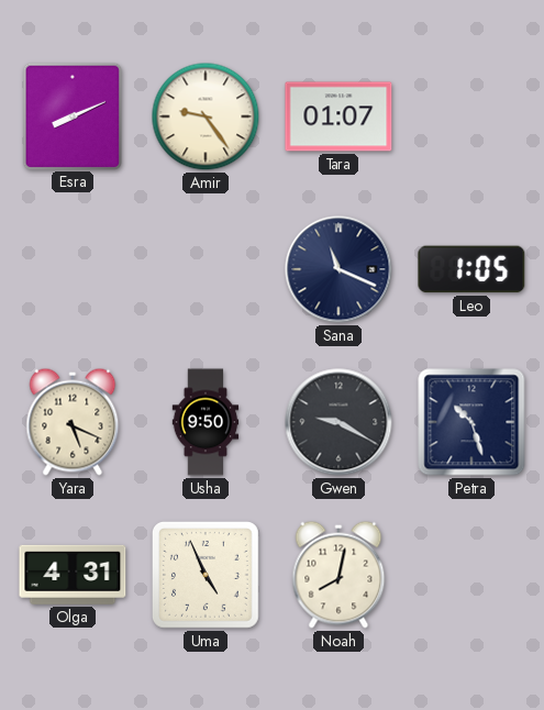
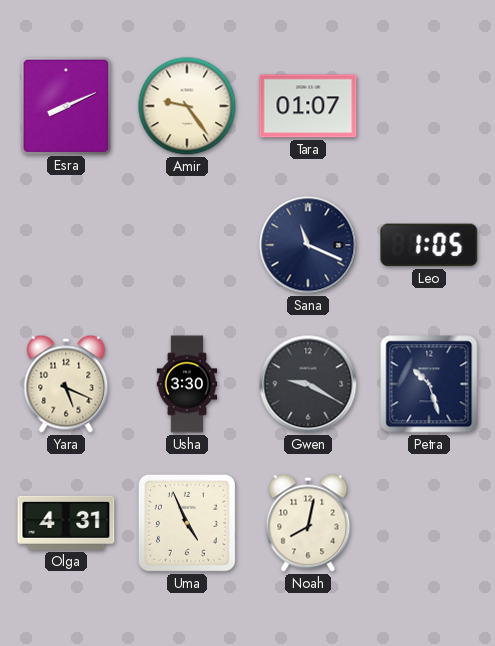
Usha: 9:50 -> 3:30 (187, 384)
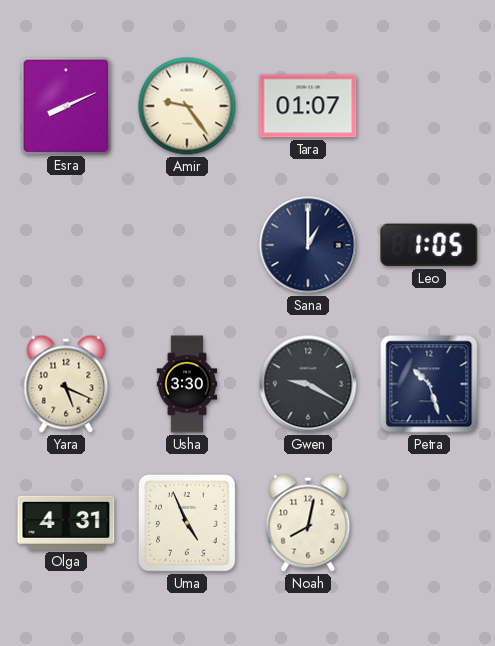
Sana: 11:19 -> 1:00 (308, 245)
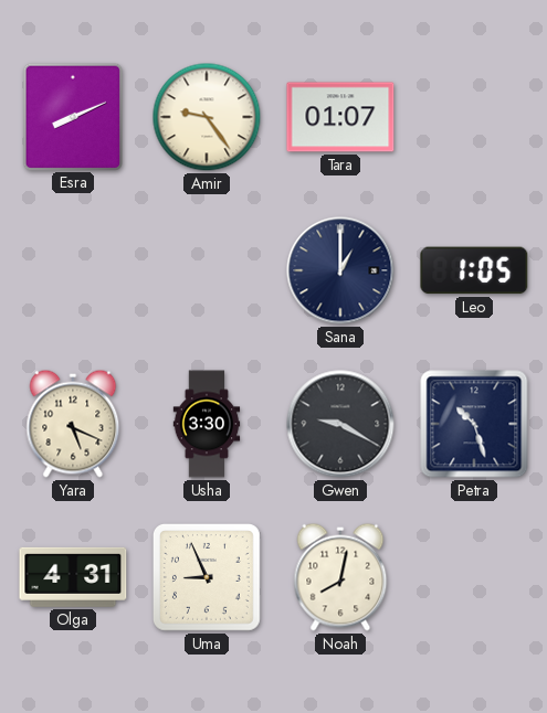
Uma: 4:56 -> 8:56 (207, 577)
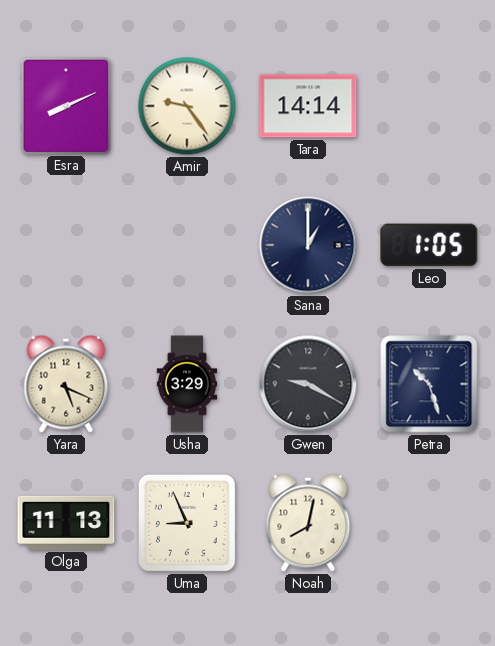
Tara: 01:07 -> 14:14 (308, 106)
Usha: 3:30 -> 3:29 (187, 384)
Olga: 4:31 -> 11:13 (66, 523)
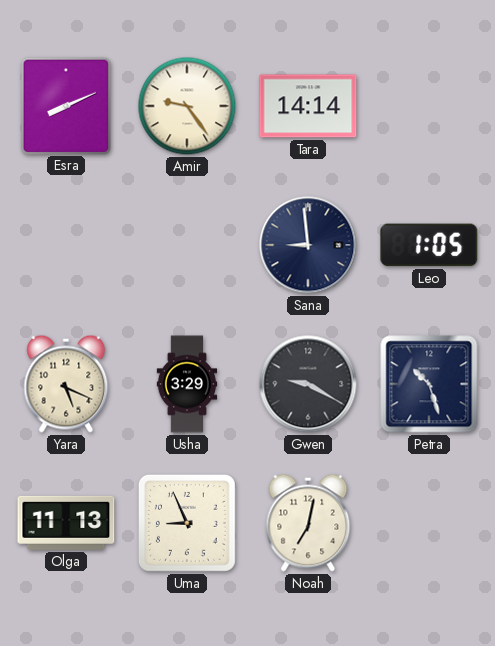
Sana: 1:00 -> 8:59 (308, 245)
Noah: 8:02 -> 7:02 (308, 523)
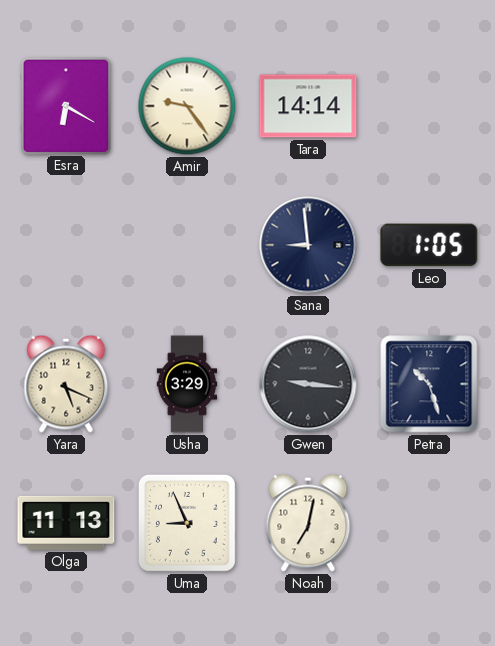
Esra: 8:11 -> 6:20 (65, 105)
Gwen: 9:20 -> 9:16 (308, 384)
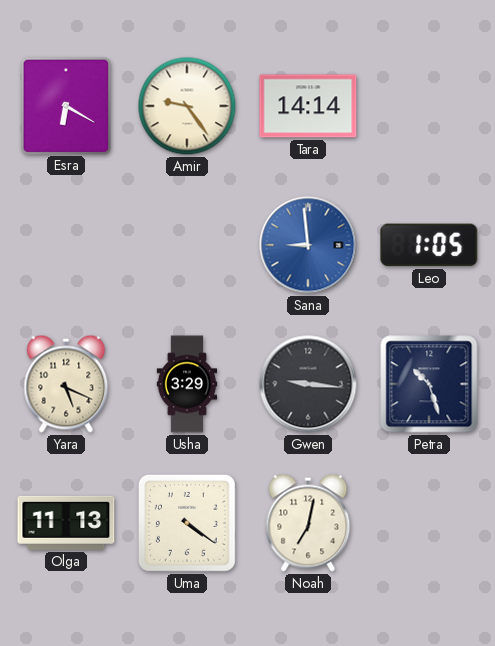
Sana dial: navy -> blue (308, 245)
Uma: 8:56 -> 4:21 (187, 523)
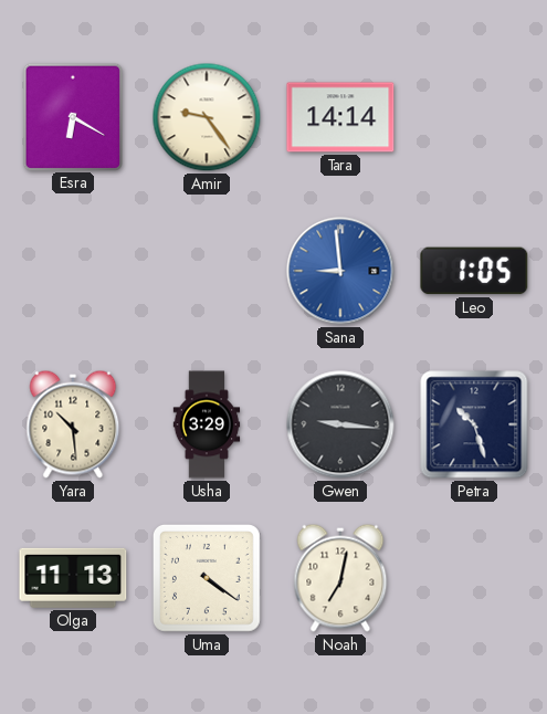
Yara: 5:19 -> 10:29 (73, 424)
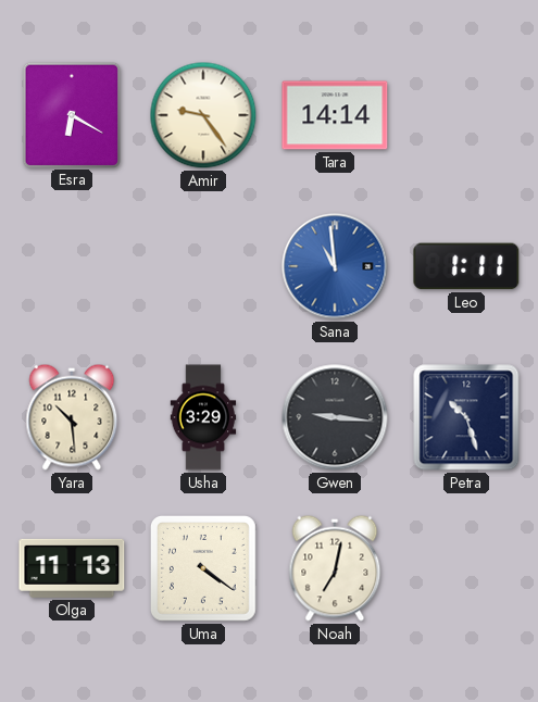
Sana: 8:59 -> 10:59 (335, 266)
Leo: 1:05 -> 1:11 (466, 266)
